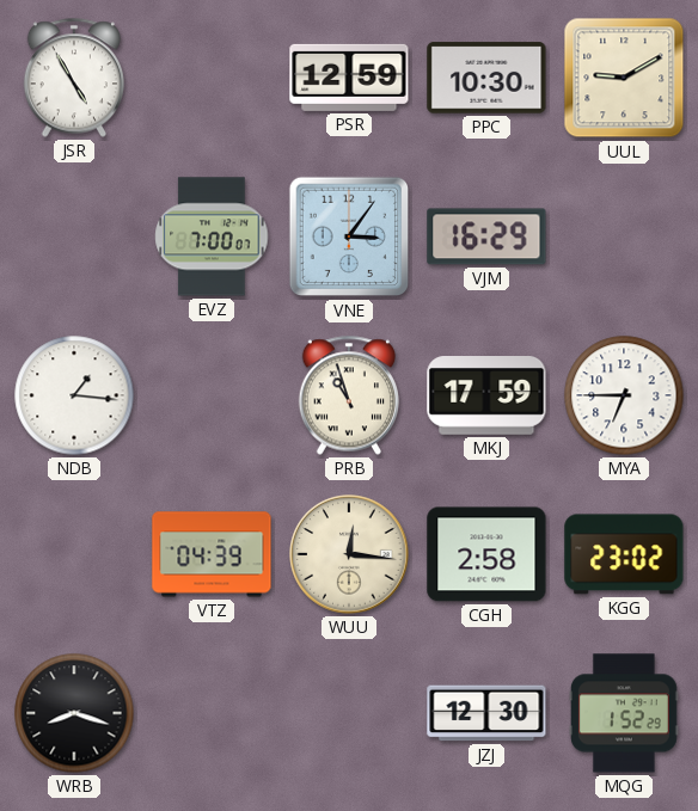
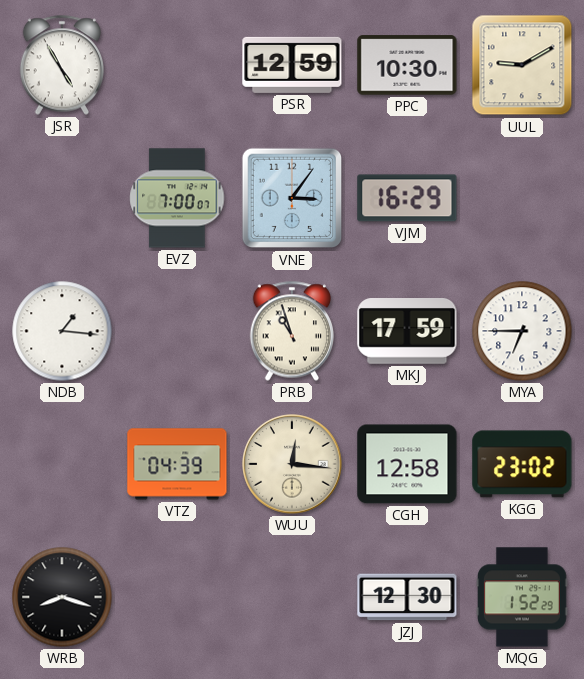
CGH: 2:58 -> 12:58 (407, 464)
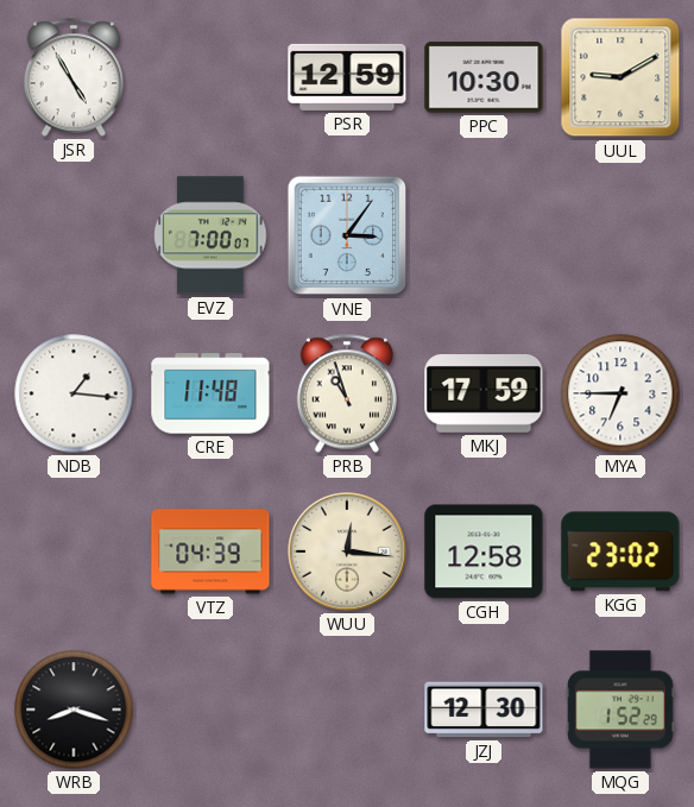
VJM: 16:29 -> none (407, 198)
CRE: none -> 11:48 (210, 393)
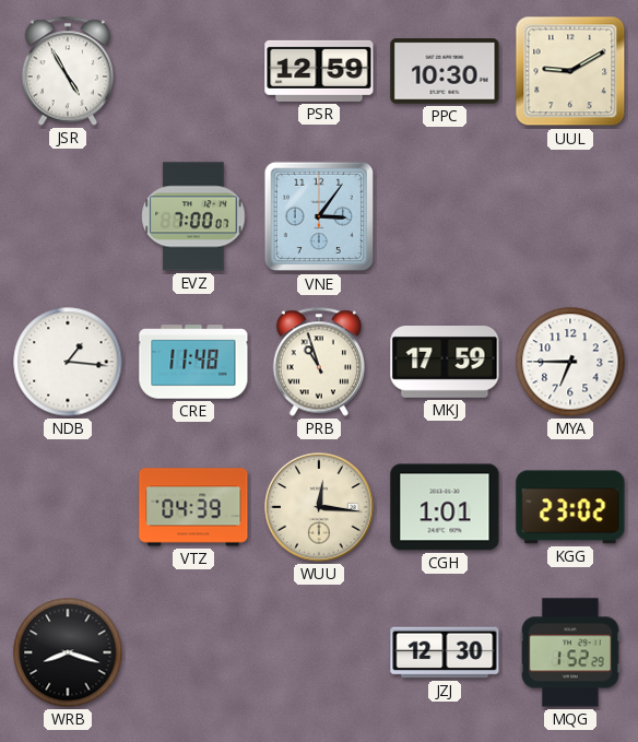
CGH: 12:58 -> 1:01 (445, 507)
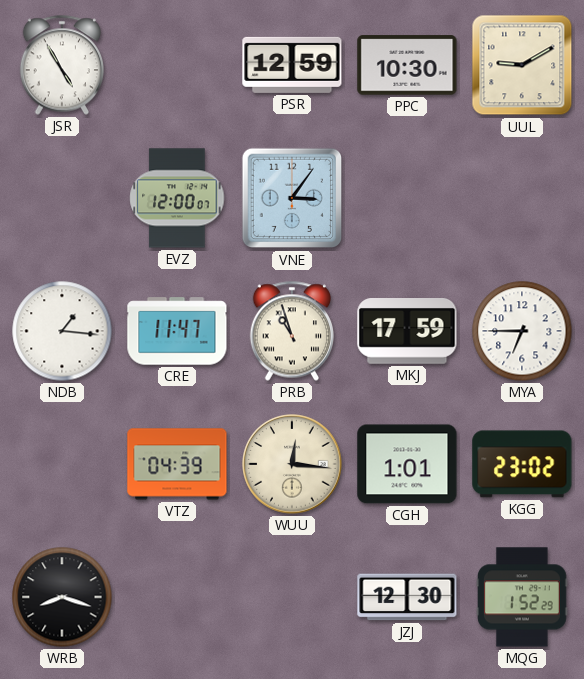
EVZ: 7:00 -> 12:00 (177, 198)
CRE: 11:48 -> 11:47 (177, 331)
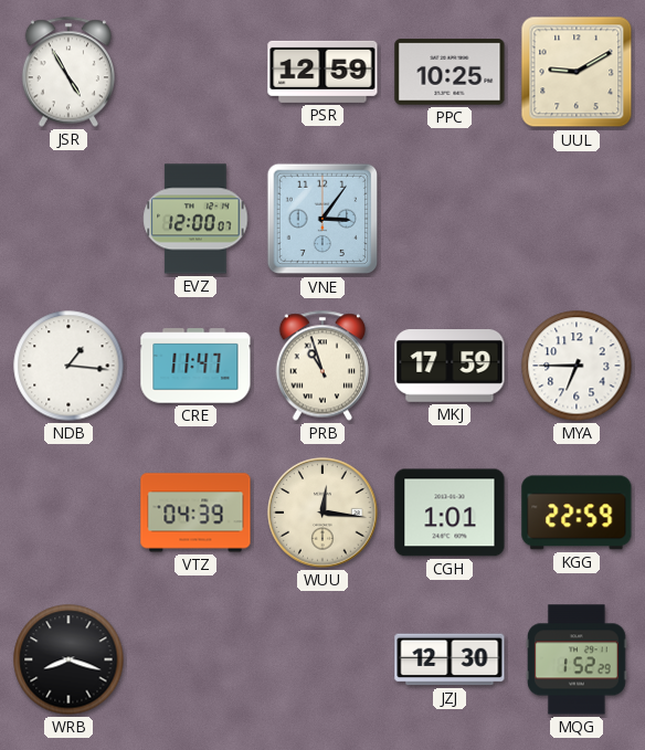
PPC: 10:30 -> 10:25 (450, 72)
KGG: 23:02 -> 22:59 (577, 513)
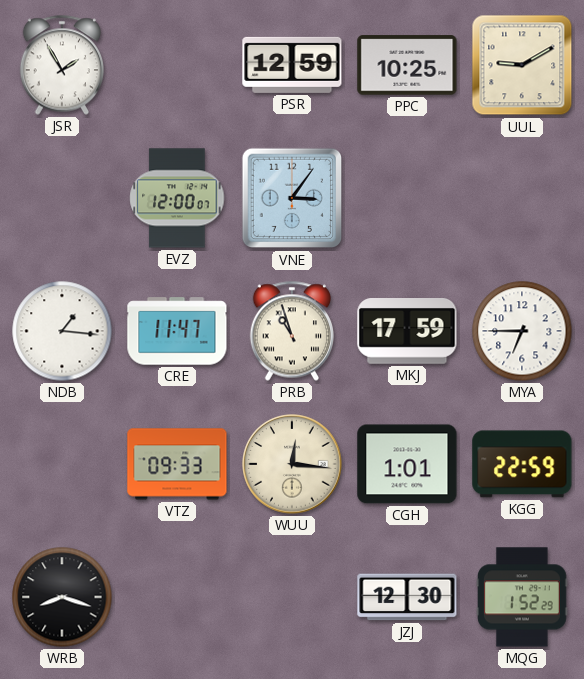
JSR: 4:55 -> 1:55 (61, 65)
VTZ: 04:39 -> 09:33 (177, 464)
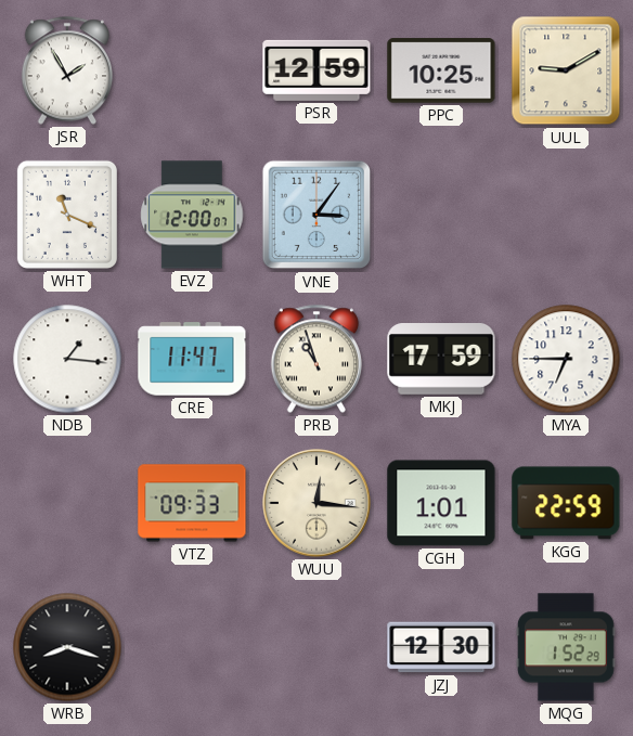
WHT: none -> 11:19 (67, 215)
